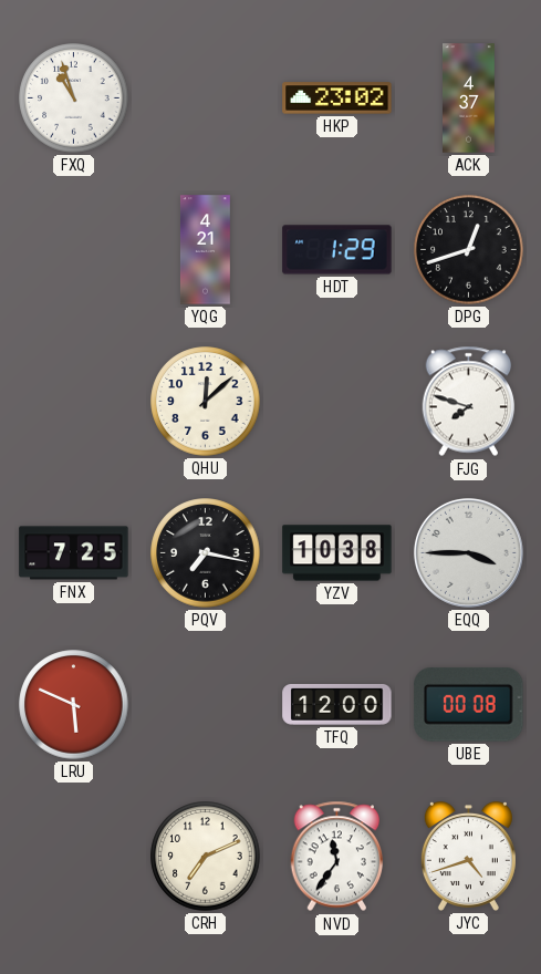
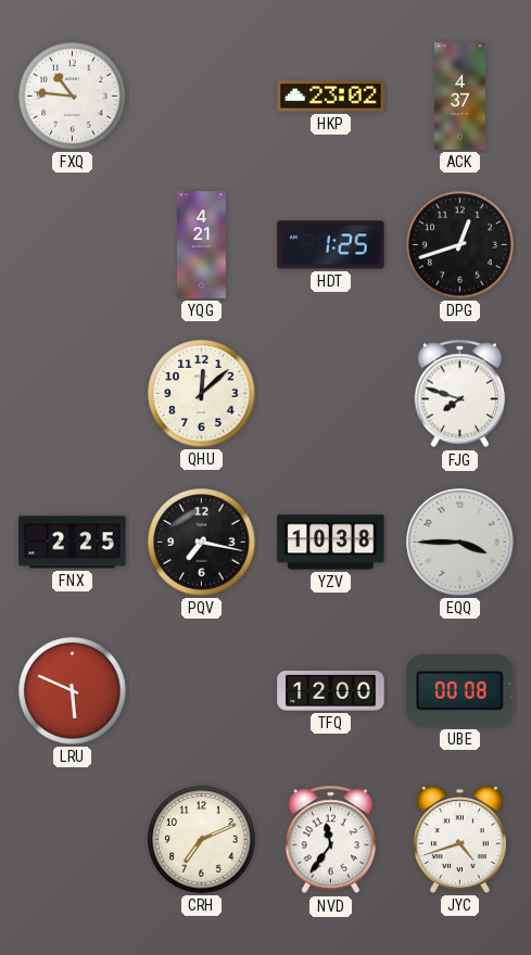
FXQ: 10:57 -> 10:46 (73, 97)
HDT: 1:29 -> 1:25 (331, 245)
FNX: 7:25 -> 2:25 (73, 543)
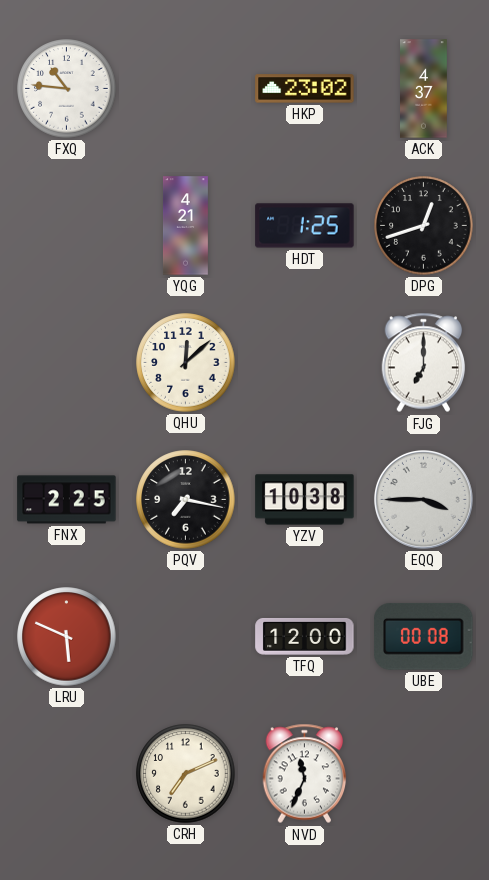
FJG: 7:48 -> 7:00 (424, 363)
NVD: 11:36 -> 11:34 (305, 774)
JYC: 4:42 -> none (459, 839)
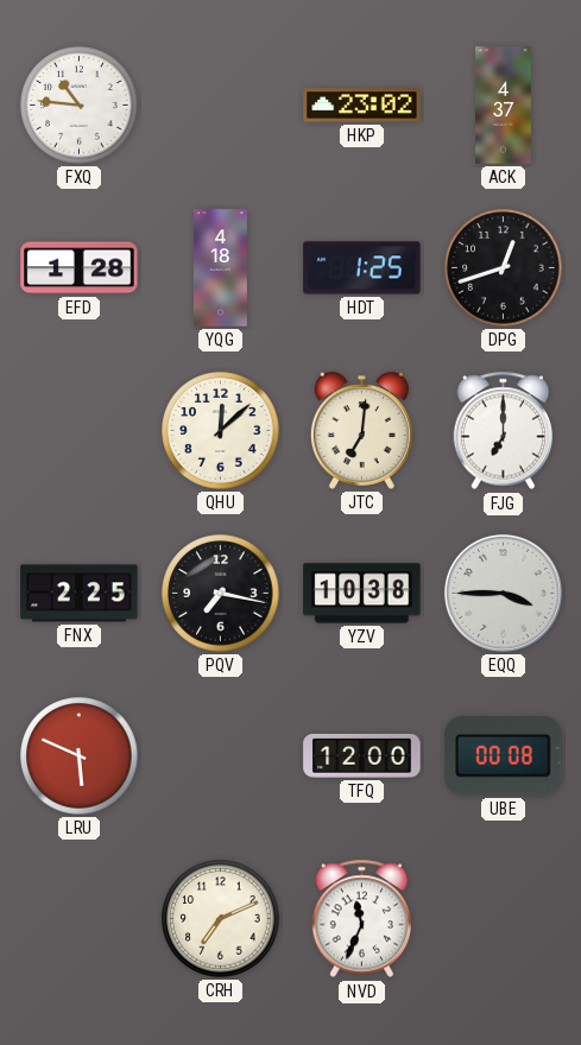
EFD: none -> 1:28 (80, 268)
YQG: 4:21 -> 4:18 (220, 268)
JTC: none -> 7:01 (361, 430)
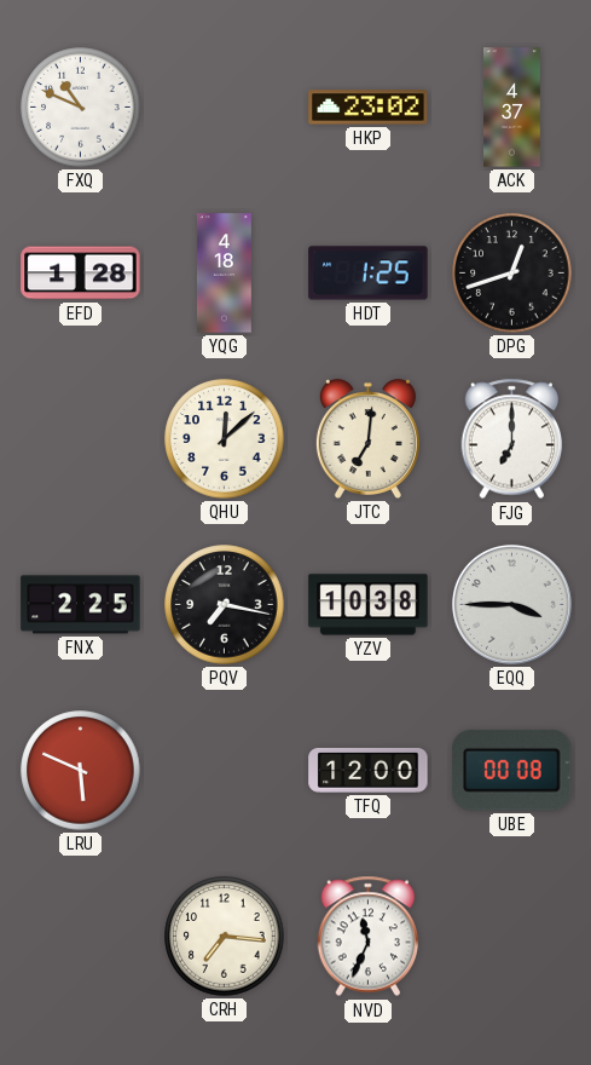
FXQ: 10:46 -> 10:49 (81, 108)
CRH: 7:11 -> 7:16 (225, 937)
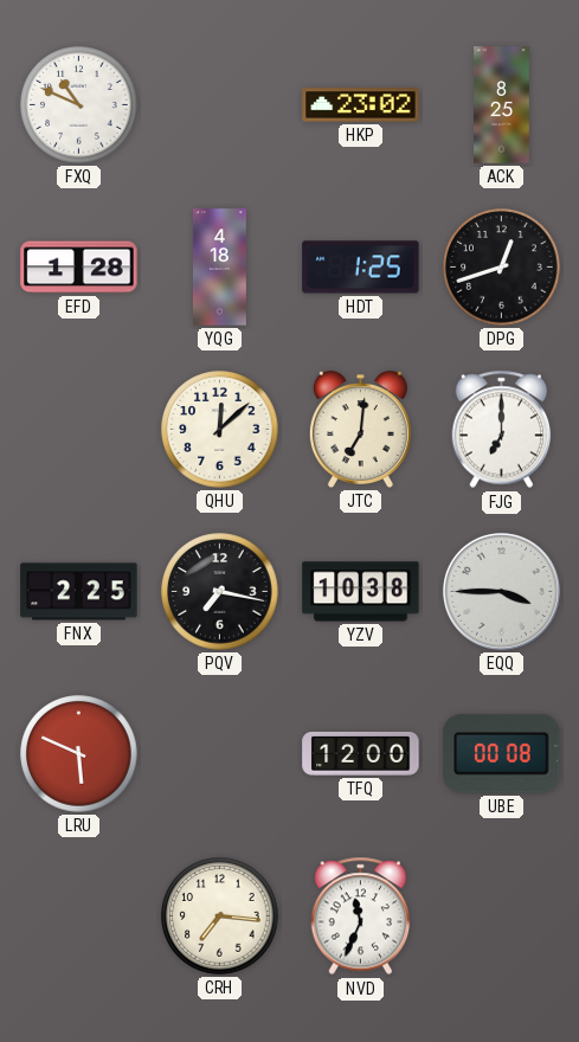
ACK: 4:37 -> 8:25 (502, 105)
